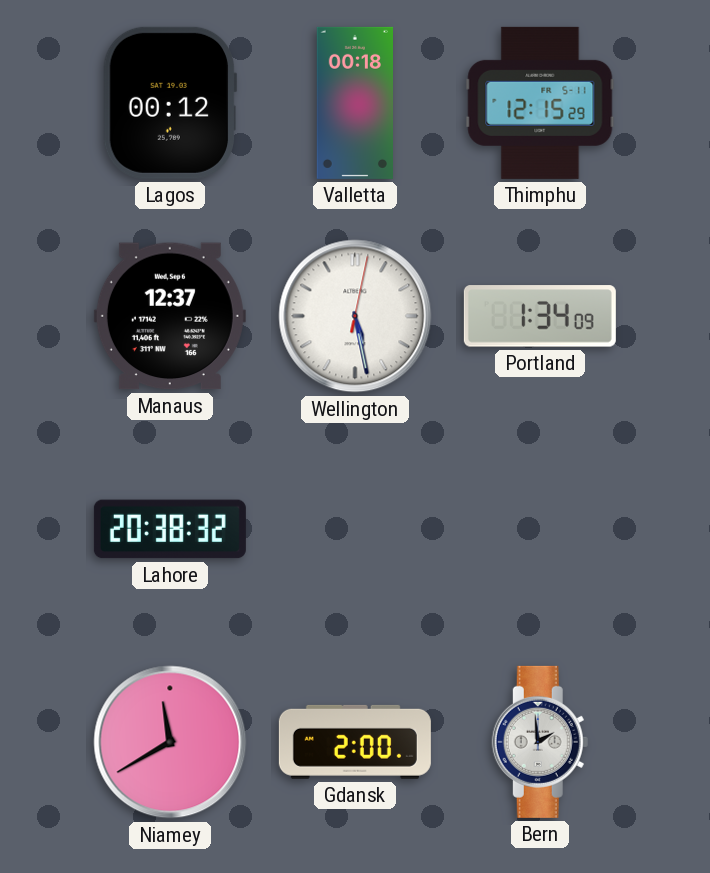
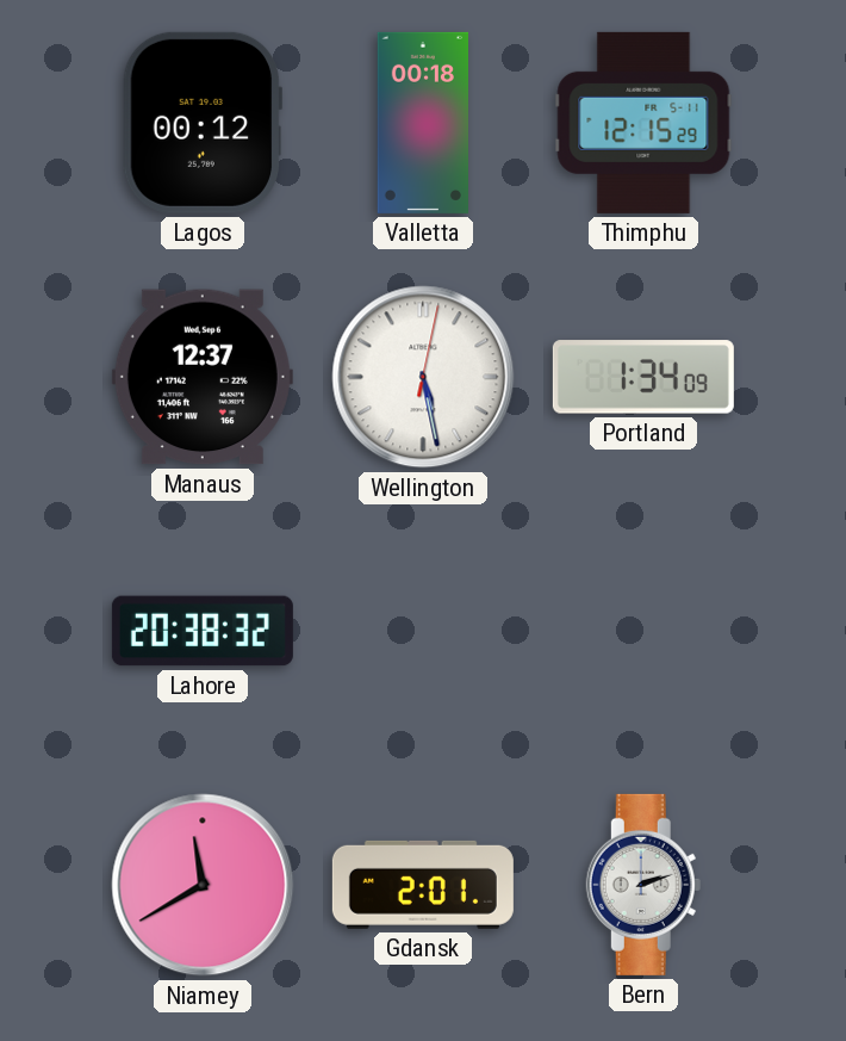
Gdansk: 2:00 -> 2:01 (423, 885)
Bern: 1:59 -> 2:12 (643, 885)
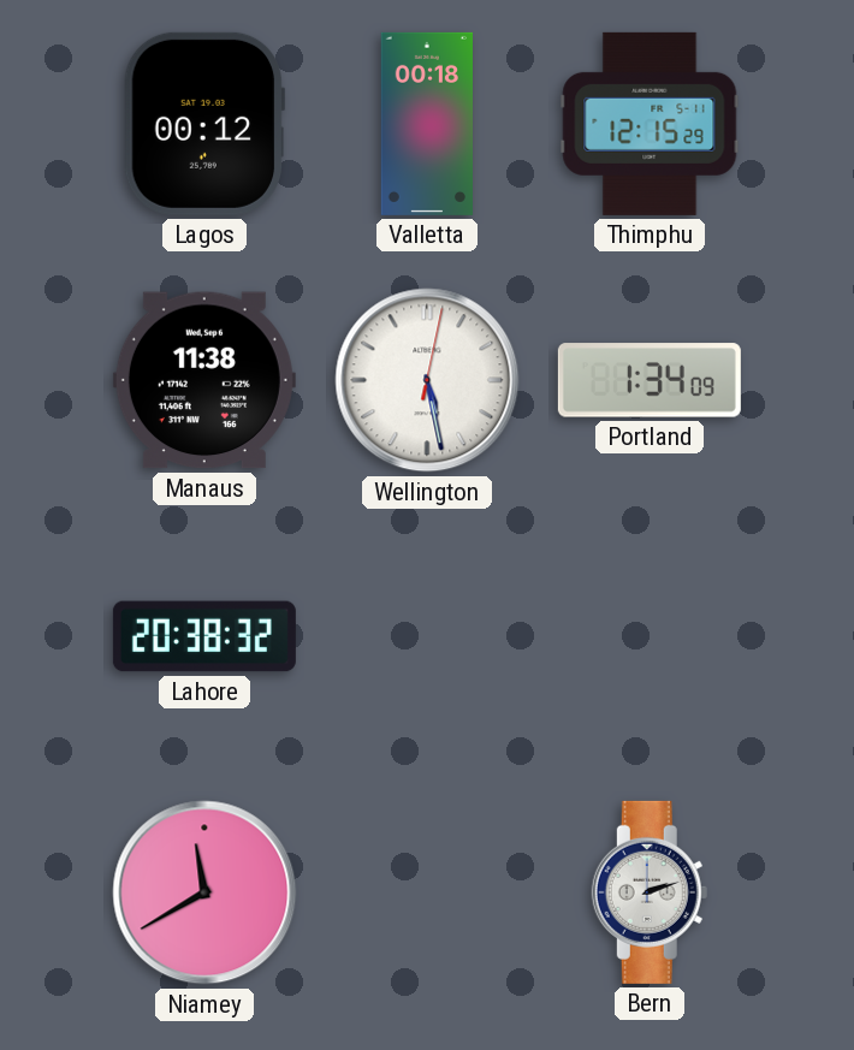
Manaus: 12:37 -> 11:38 (204, 380)
Gdansk: 2:01 -> none (423, 885)
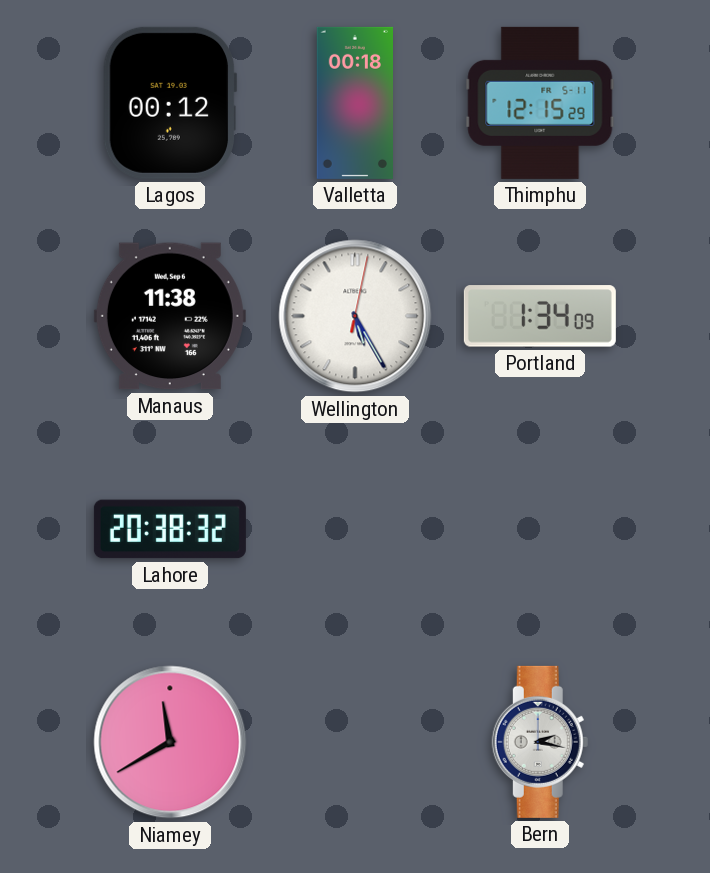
Wellington: 5:28 -> 5:25 (355, 316)
Bern: 2:12 -> 2:17 (540, 742)
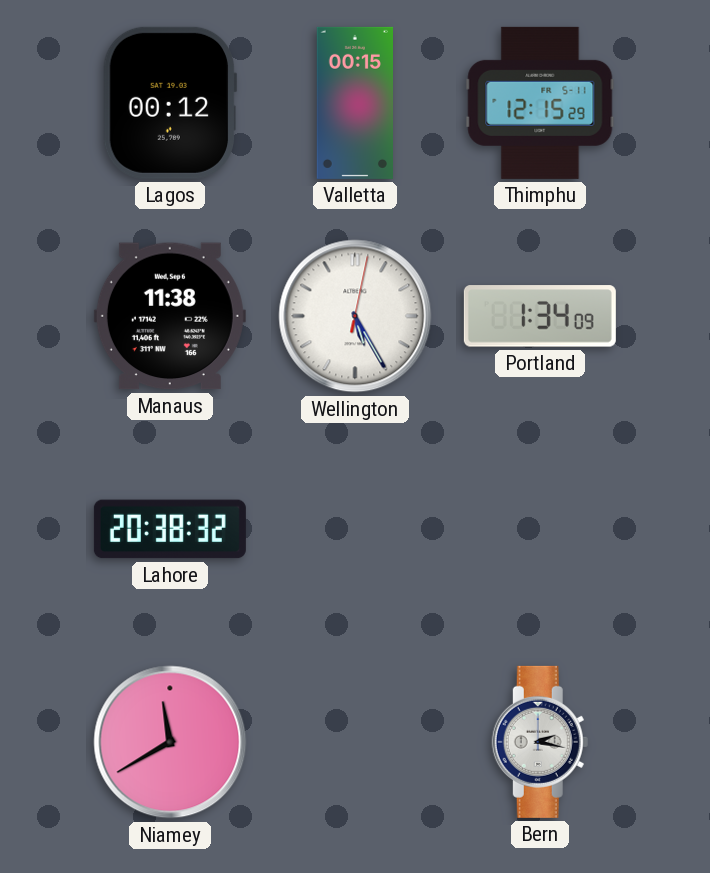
Valletta: 00:18 -> 00:15 (354, 103)
